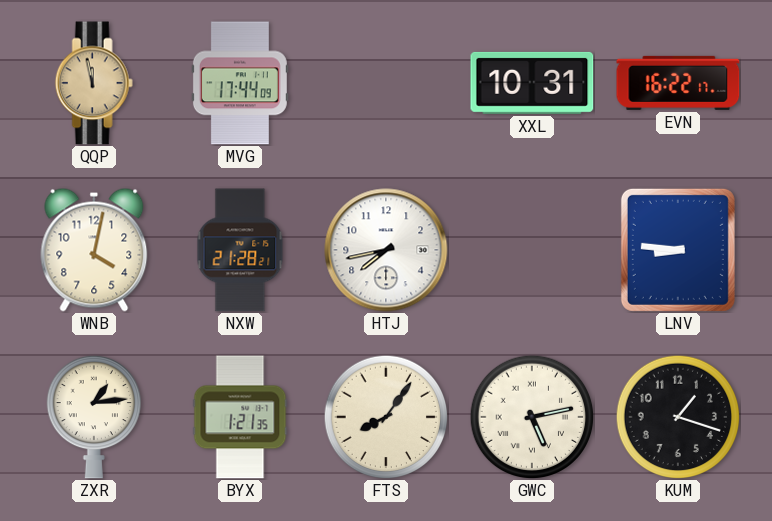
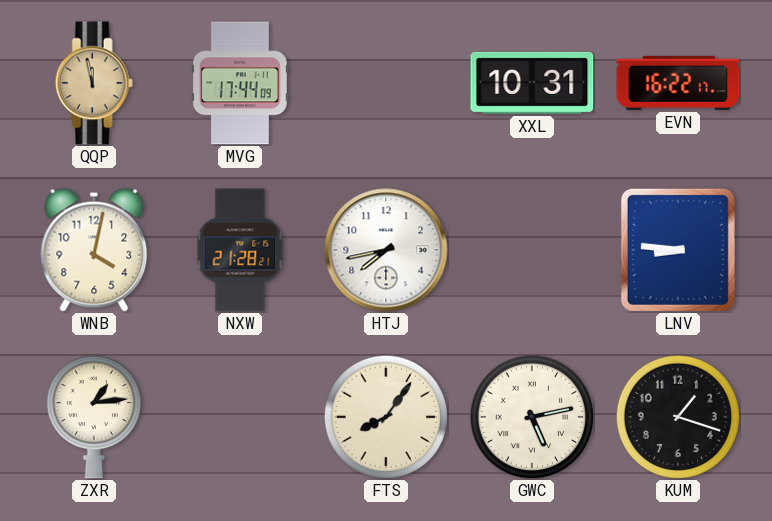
BYX: 1:21 -> none (240, 417)
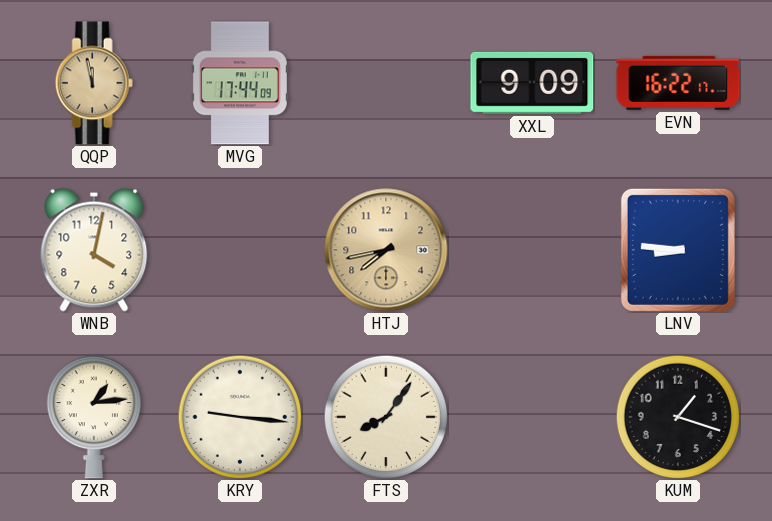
XXL: 10:31 -> 9:09 (532, 83)
NXW: 21:28 -> none (240, 250)
HTJ dial: white -> champagne (386, 250)
KRY: none -> 9:16 (240, 417)
GWC: 5:13 -> none (532, 417)
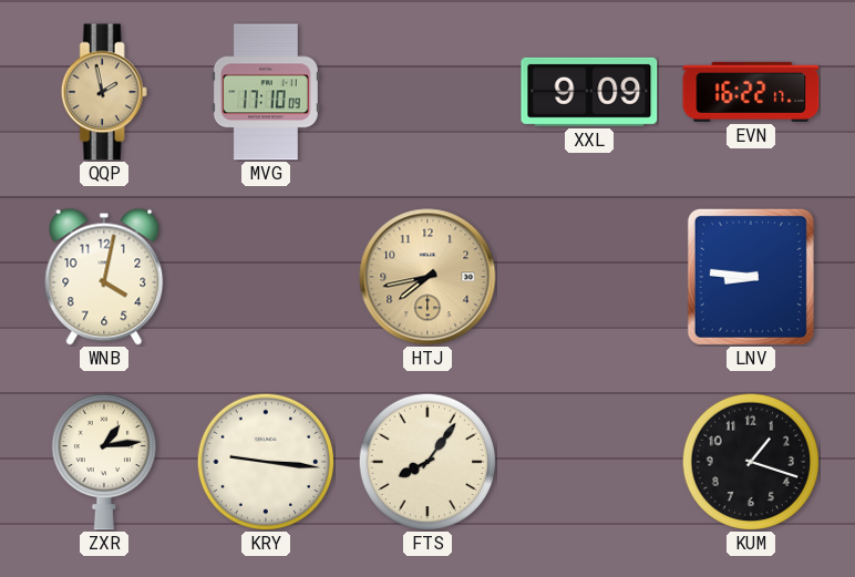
QQP: 11:58 -> 1:58 (104, 92)
MVG: 17:44 -> 17:10 (266, 92)
